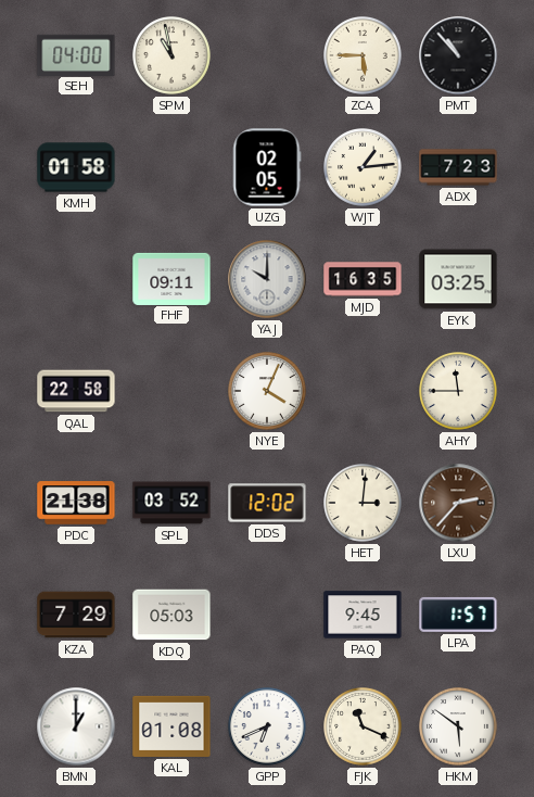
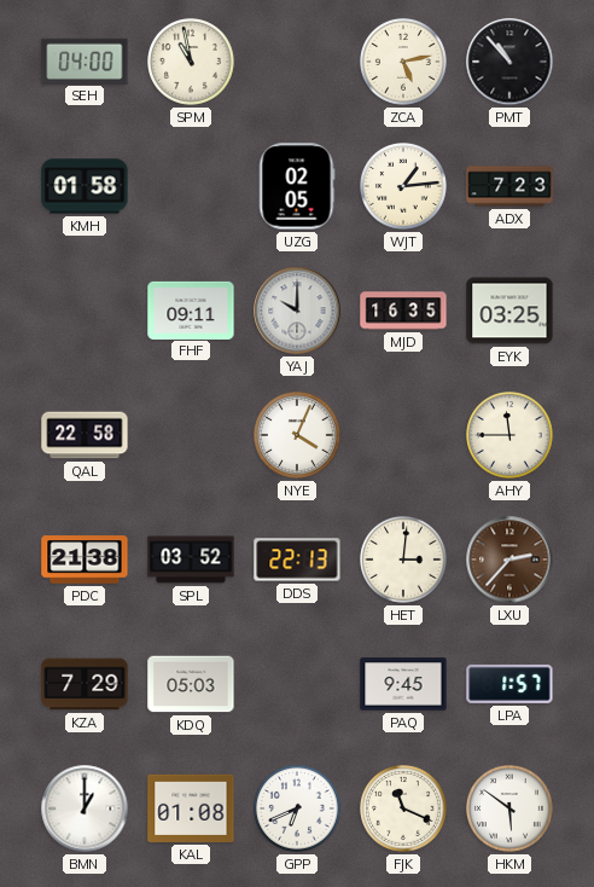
ZCA: 5:45 -> 5:13 (404, 63)
DDS: 12:02 -> 22:13 (297, 560)
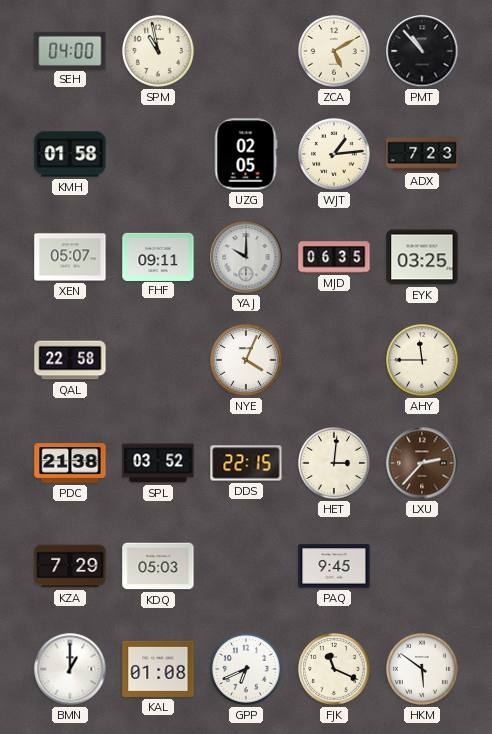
ZCA: 5:13 -> 5:10 (335, 52)
XEN: none -> 05:07 (70, 257)
MJD: 16:35 -> 06:35 (334, 257)
DDS: 22:13 -> 22:15 (246, 463)
LPA: 1:57 -> none (509, 684)
